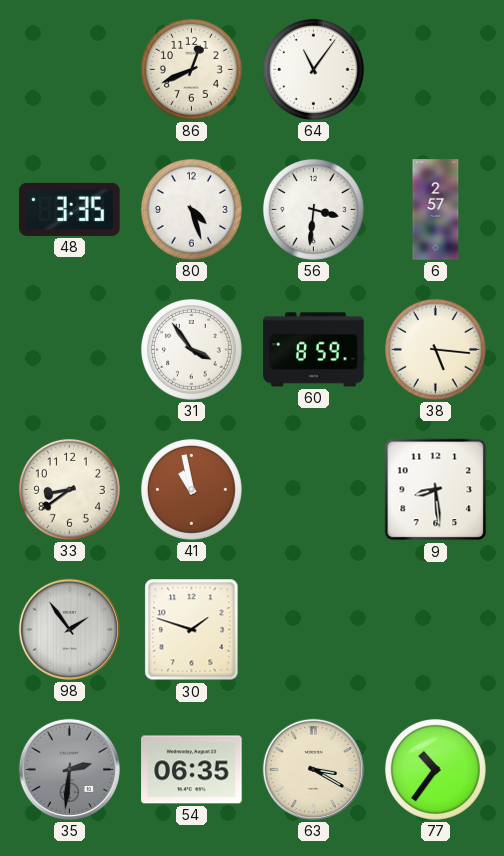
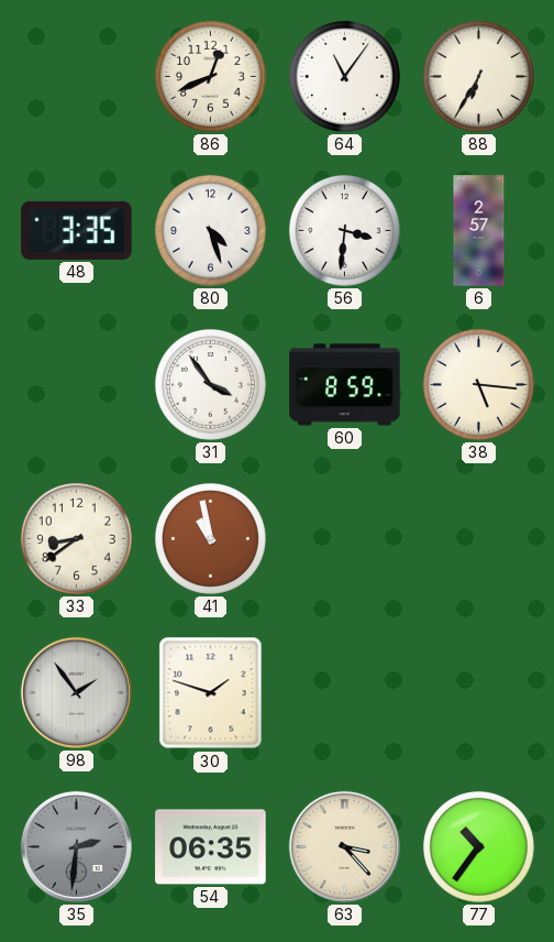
88: none -> 6:35 (478, 76)
9: 8:29 -> none (436, 490)
63: 3:20 -> 3:23 (344, 846)
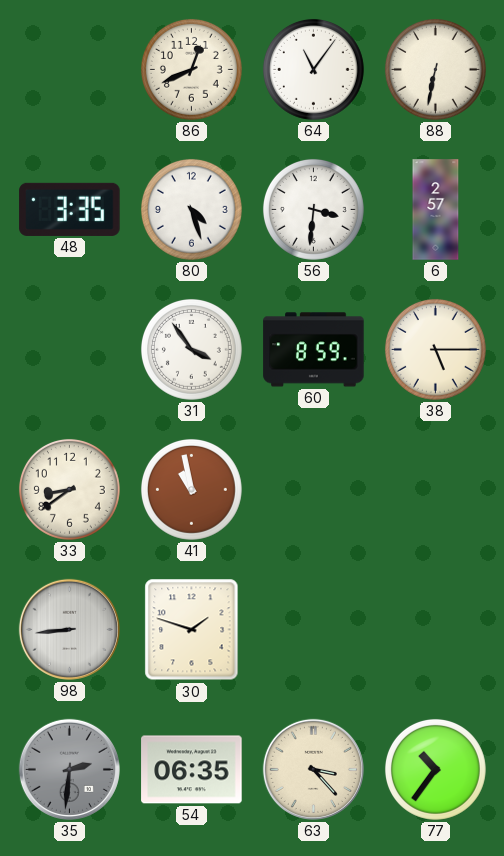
88: 6:35 -> 6:32 (435, 69)
38: 5:16 -> 5:15 (435, 349)
98: 1:54 -> 8:44 (69, 629)
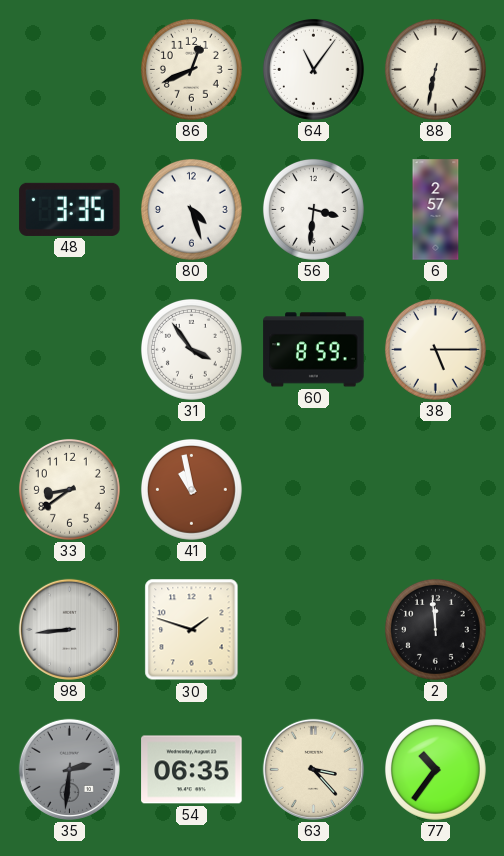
2: none -> 11:59 (435, 629)
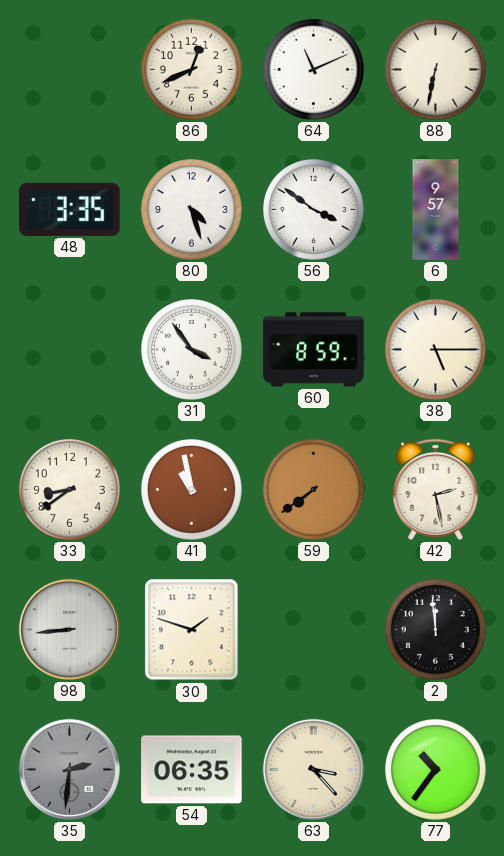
64: 11:06 -> 11:11 (313, 69)
56: 3:31 -> 3:51 (313, 209)
6: 2:57 -> 9:57 (436, 210)
59: none -> 7:39 (313, 489)
42: none -> 2:28 (436, 489)
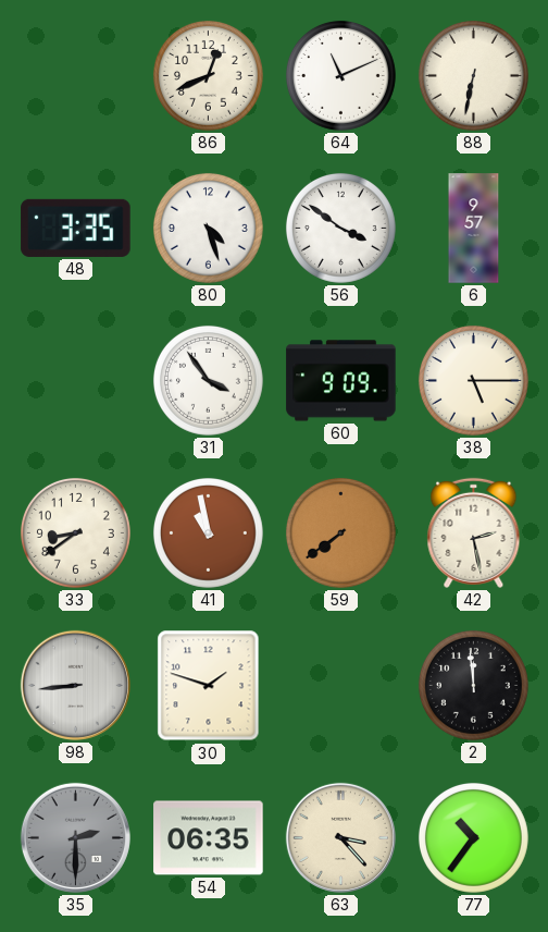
60: 8:59 -> 9:09 (341, 381)
35: 2:31 -> 2:30 (75, 837)
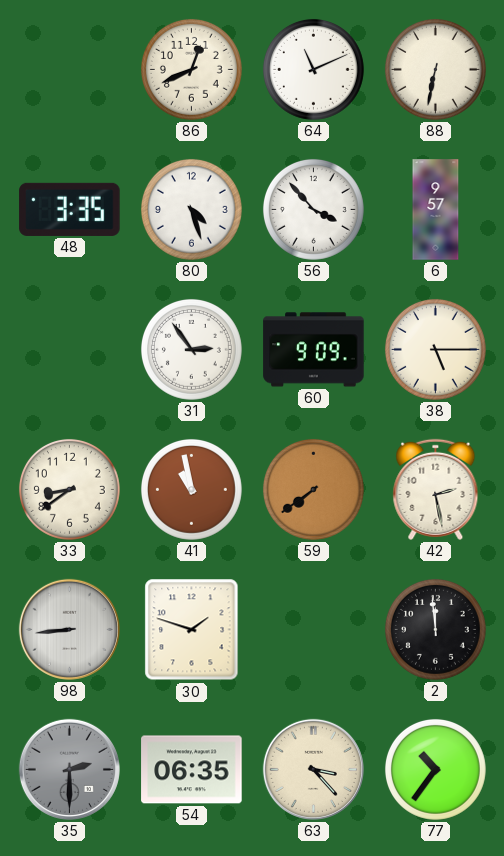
56: 3:51 -> 3:53 (313, 209)
31: 3:54 -> 2:54 (191, 349)
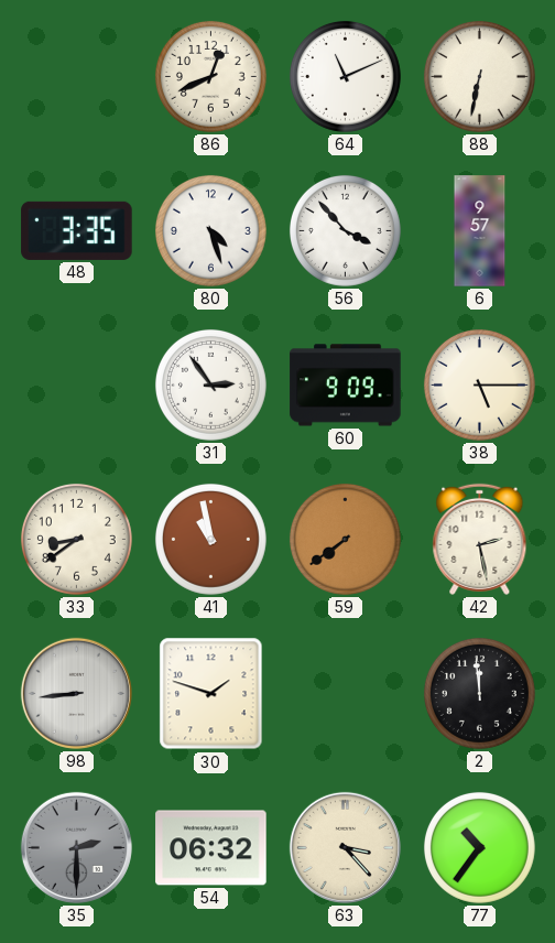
54: 06:35 -> 06:32 (211, 848)
